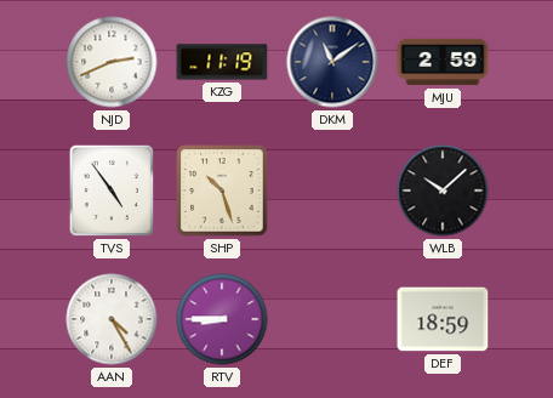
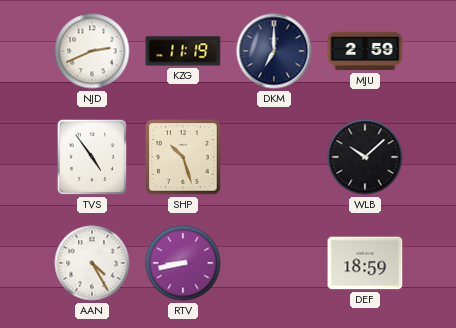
DKM: 11:09 -> 7:00 (274, 51)
RTV: 8:45 -> 8:43 (183, 263)
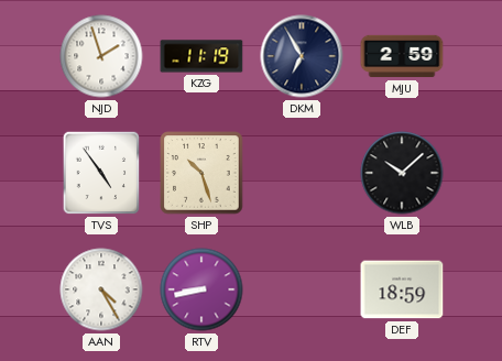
NJD: 2:41 -> 1:57 (101, 56)
DKM: 7:00 -> 6:55 (302, 56)
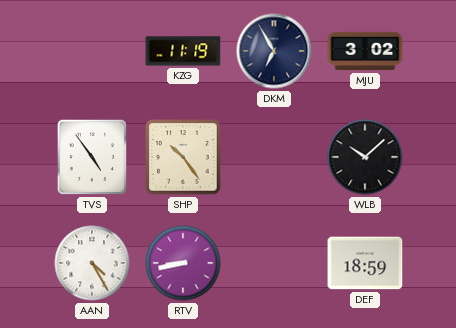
NJD: 1:57 -> none (101, 56)
MJU: 2:59 -> 3:02 (365, 51)
SHP: 10:27 -> 10:24 (183, 157)
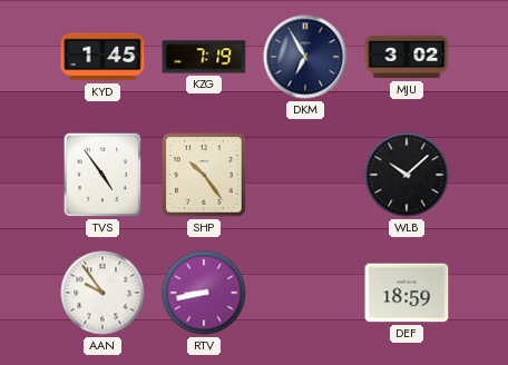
KYD: none -> 1:45 (102, 57)
KZG: 11:19 -> 7:19 (204, 57)
AAN: 4:25 -> 9:54 (102, 293)
